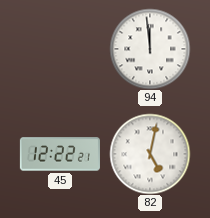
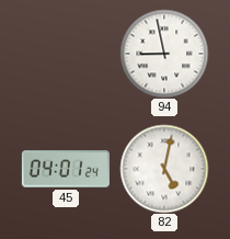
94: 11:59 -> 8:58 (164, 54)
45: 12:22 -> 04:01 (66, 169)
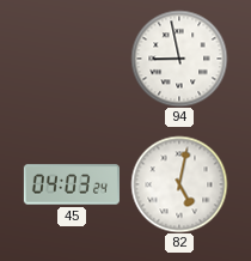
45: 04:01 -> 04:03 (72, 184)
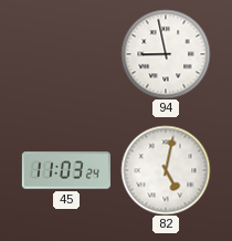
45: 04:03 -> 11:03 (66, 170)
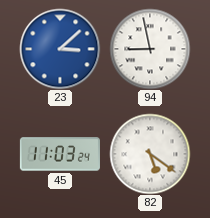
23: none -> 3:08 (60, 49)
82: 5:02 -> 5:21 (150, 154)
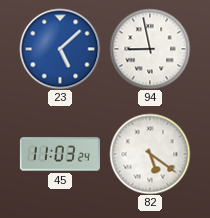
23: 3:08 -> 5:08 (60, 49)
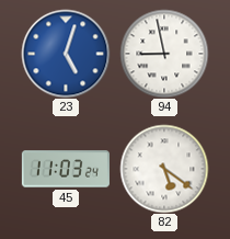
23: 5:08 -> 5:03 (66, 54)
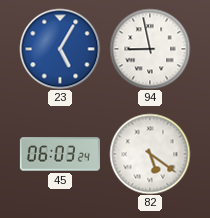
23: 5:03 -> 5:05 (60, 49)
45: 11:03 -> 06:03 (60, 154)
